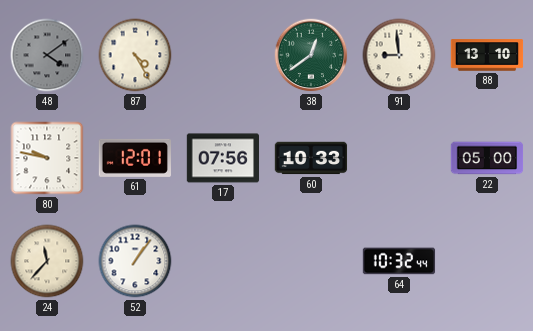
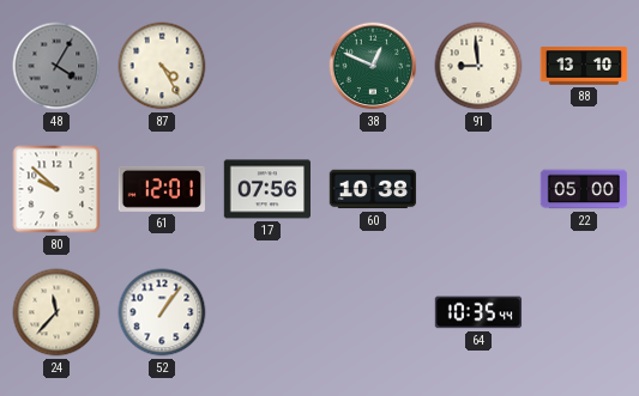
48: 4:09 -> 4:05 (56, 66)
38: 12:39 -> 12:49 (373, 66)
80: 9:47 -> 9:52 (56, 189)
60: 10:33 -> 10:38 (373, 189)
64: 10:32 -> 10:35 (478, 312)
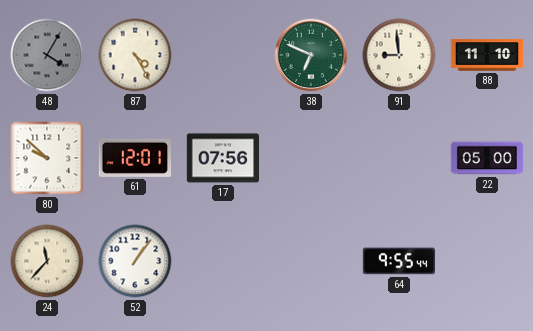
38: 12:49 -> 6:49 (311, 55)
88: 13:10 -> 11:10 (487, 55)
60: 10:38 -> none (373, 189)
64: 10:35 -> 9:55 (399, 261)
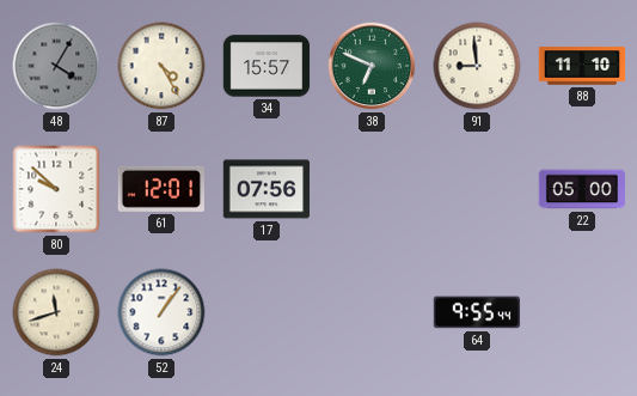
34: none -> 15:57 (267, 66)
24: 11:37 -> 11:42 (56, 312)
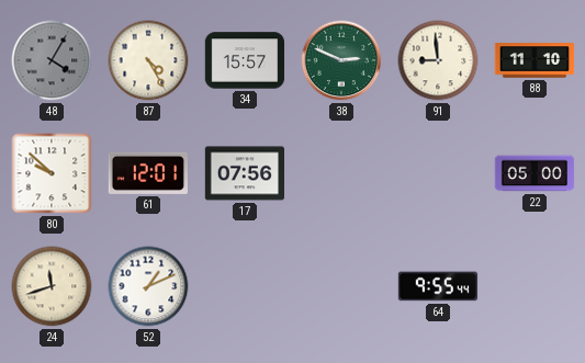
38: 6:49 -> 2:49 (341, 60)
52: 1:06 -> 1:11 (148, 286)
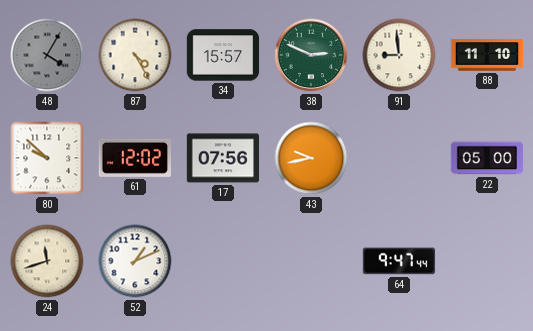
61: 12:01 -> 12:02 (134, 158)
43: none -> 9:43 (311, 158)
64: 9:55 -> 9:47 (399, 261)
